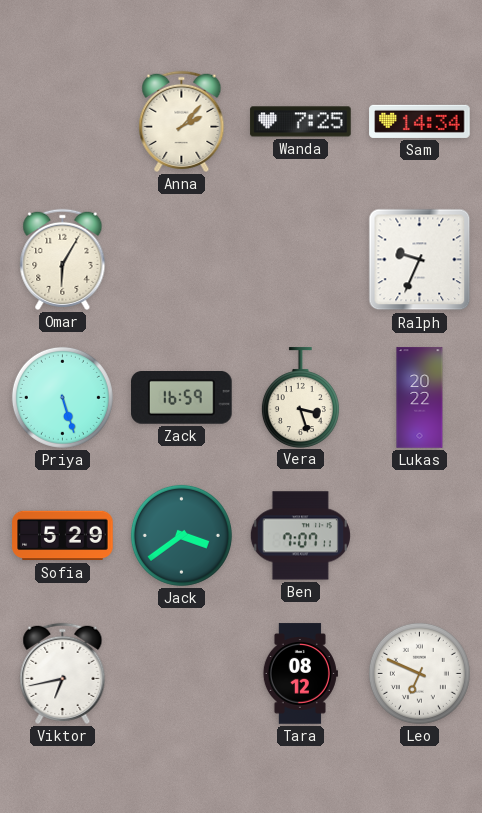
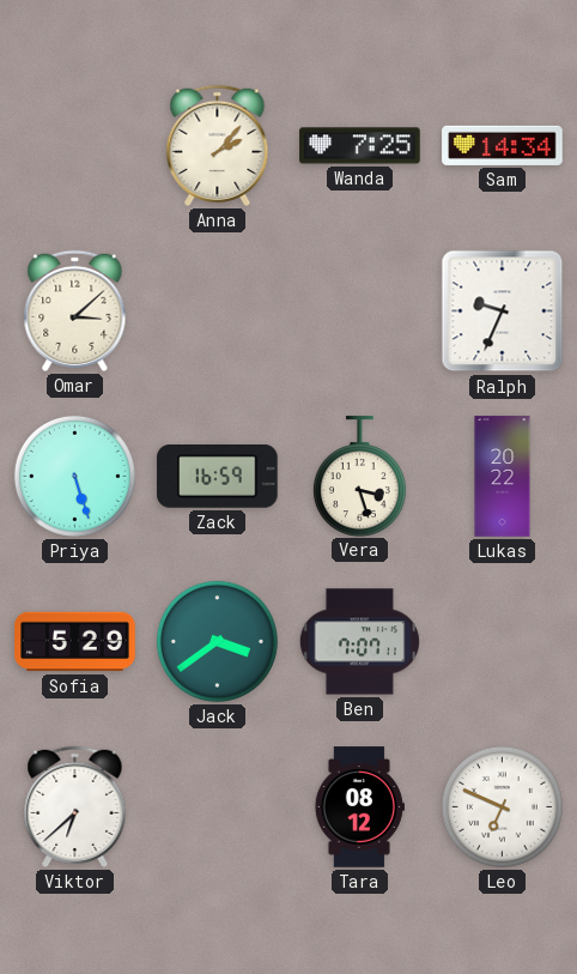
Omar: 6:05 -> 3:08 (75, 310)
Viktor: 6:43 -> 6:38 (75, 806)
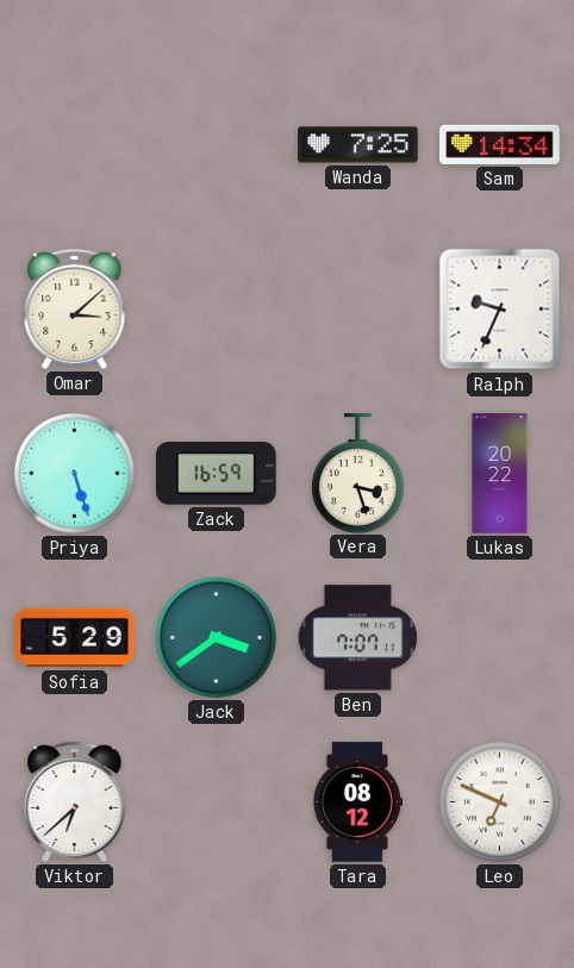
Anna: 2:07 -> none (218, 145)
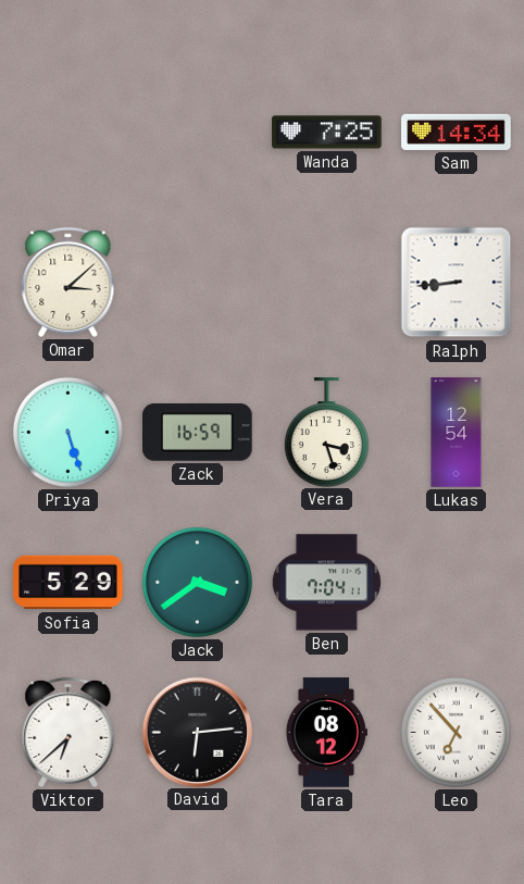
Ralph: 9:34 -> 8:44 (457, 283)
Lukas: 20:22 -> 12:54 (457, 433)
Ben: 7:07 -> 7:04 (326, 583)
David: none -> 6:14 (197, 732)
Leo: 6:49 -> 6:53 (456, 732)
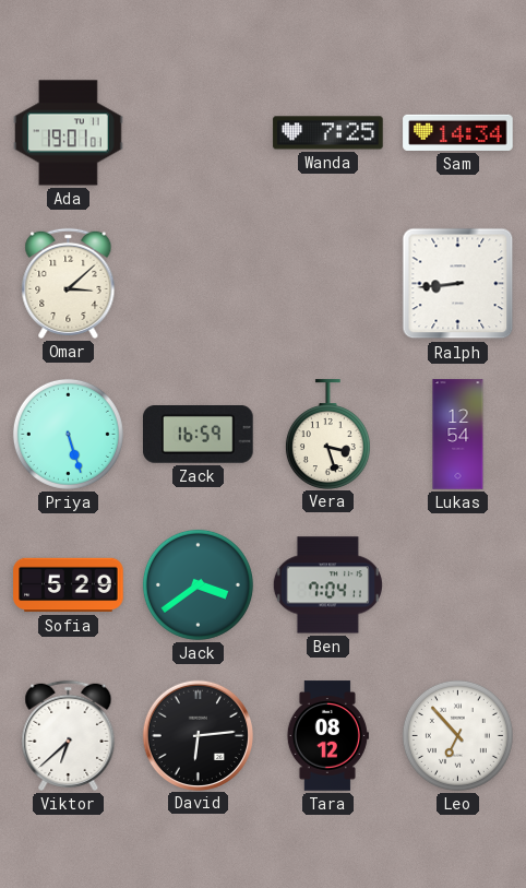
Ada: none -> 19:01 (69, 133)
